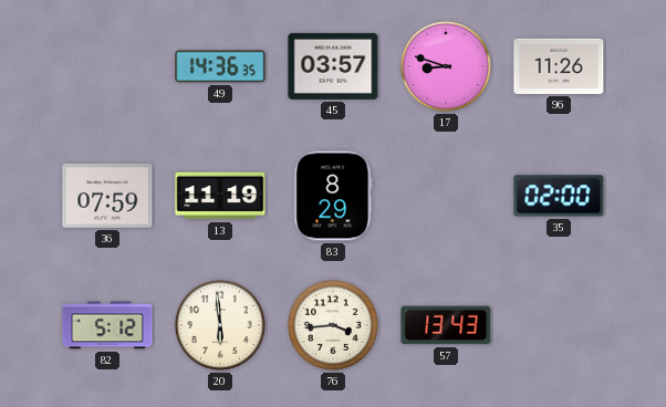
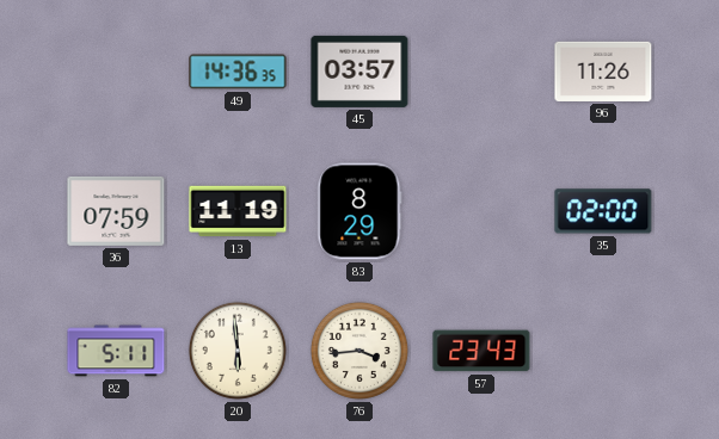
17: 8:48 -> none (446, 66)
82: 5:12 -> 5:11 (116, 351)
57: 13:43 -> 23:43 (481, 351)
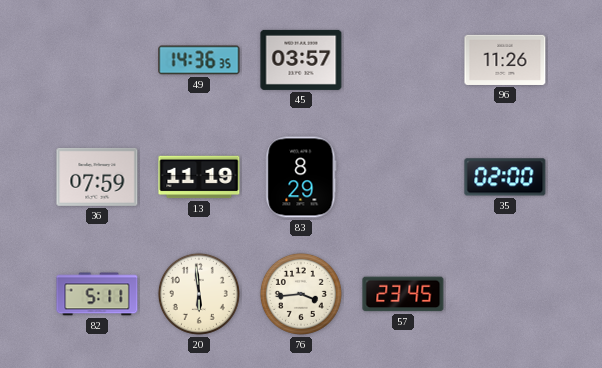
57: 23:43 -> 23:45 (403, 294)
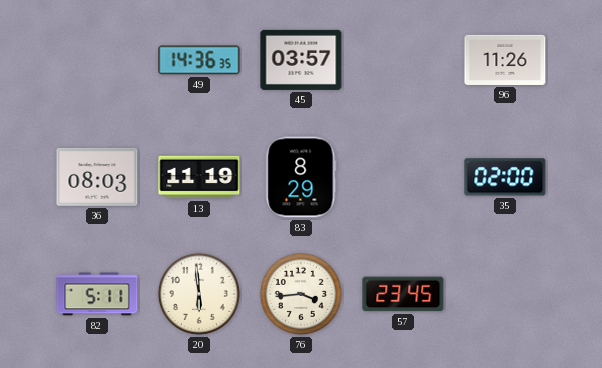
36: 07:59 -> 08:03 (97, 177)
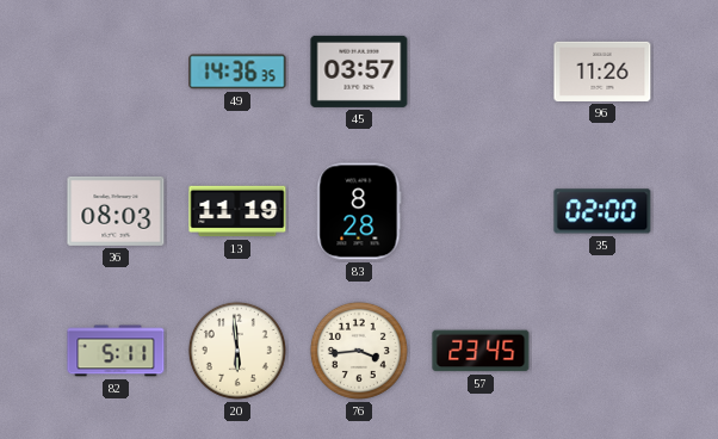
83: 8:29 -> 8:28 (359, 211)
